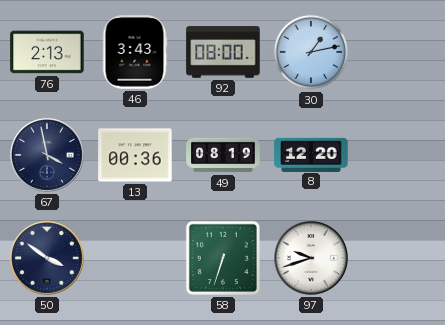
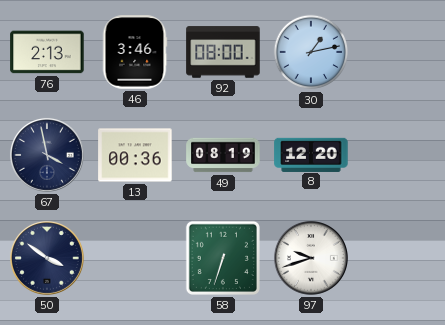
46: 3:43 -> 3:46 (135, 52)
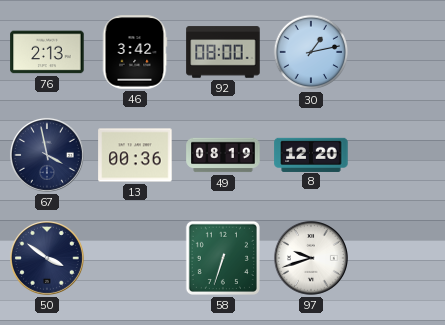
46: 3:46 -> 3:42 (135, 52)
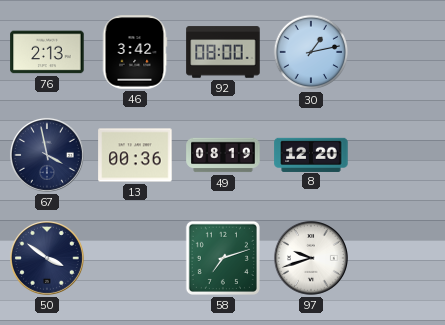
58: 6:33 -> 7:12 (223, 258)
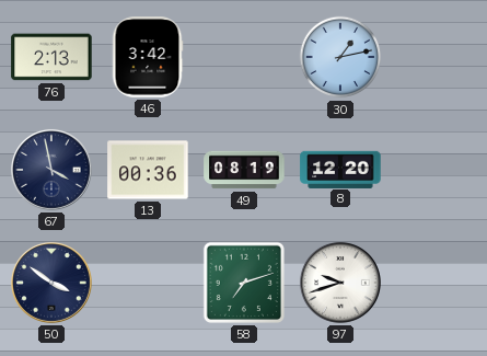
92: 08:00 -> none (223, 52)
